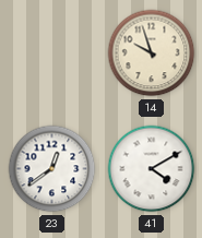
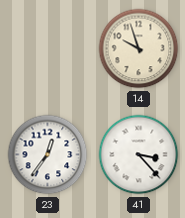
23: 12:39 -> 12:36 (48, 155)
41: 4:10 -> 3:23 (139, 155)
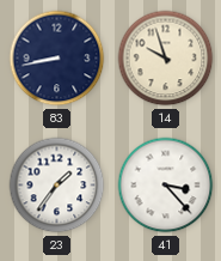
83: none -> 8:43 (57, 59)
23: 12:36 -> 1:36 (57, 186)
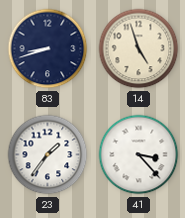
83: 8:43 -> 8:42 (48, 49)
14: 9:57 -> 4:57 (139, 49)
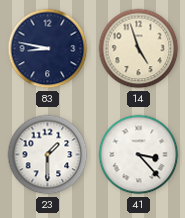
83: 8:42 -> 8:47 (48, 49)
23: 1:36 -> 1:30 (48, 155)
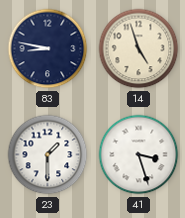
41: 3:23 -> 3:27 (139, 155)
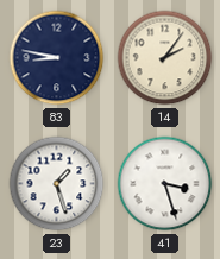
14: 4:57 -> 2:06 (165, 58)
23: 1:30 -> 1:27 (57, 184)
